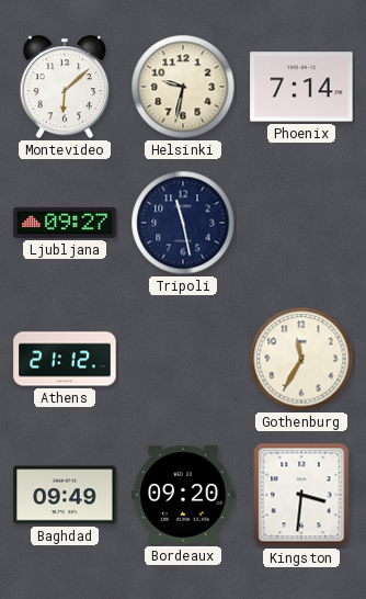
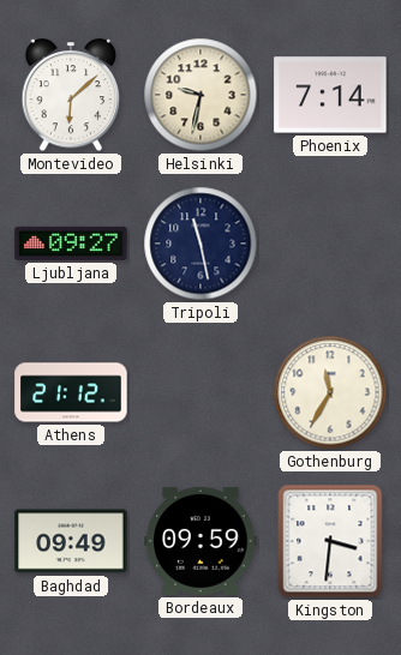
Bordeaux: 09:20 -> 09:59 (200, 541)
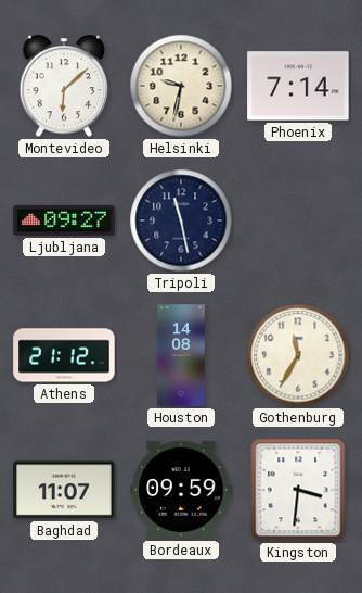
Houston: none -> 14:08 (182, 355)
Baghdad: 09:49 -> 11:07 (64, 490)
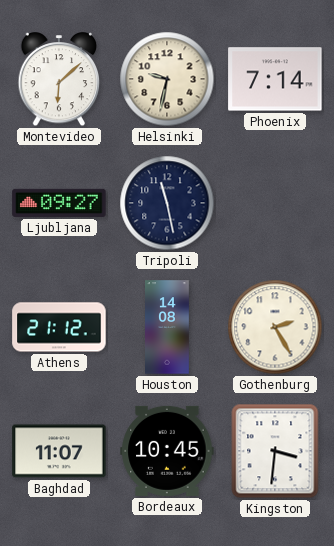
Gothenburg: 11:35 -> 2:25 (275, 327)
Bordeaux: 09:59 -> 10:45 (167, 451)
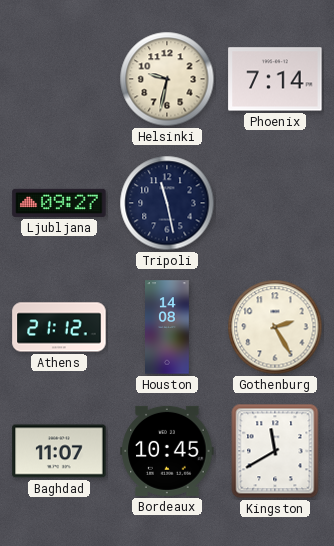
Montevideo: 6:08 -> none (59, 80)
Kingston: 3:31 -> 11:40 (275, 451)
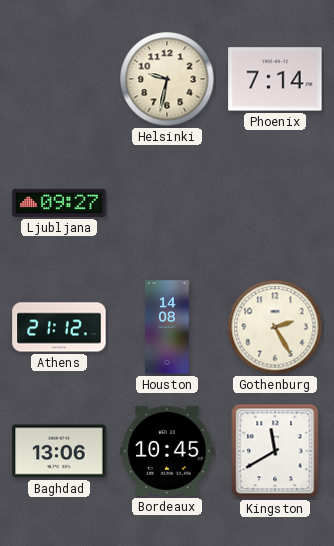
Tripoli: 11:28 -> none (167, 203)
Baghdad: 11:07 -> 13:06 (59, 451)
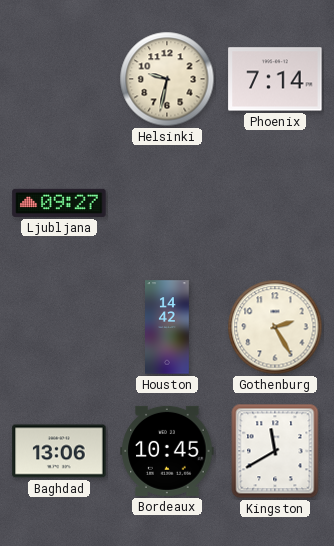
Athens: 21:12 -> none (59, 327)
Houston: 14:08 -> 14:42 (168, 327)
